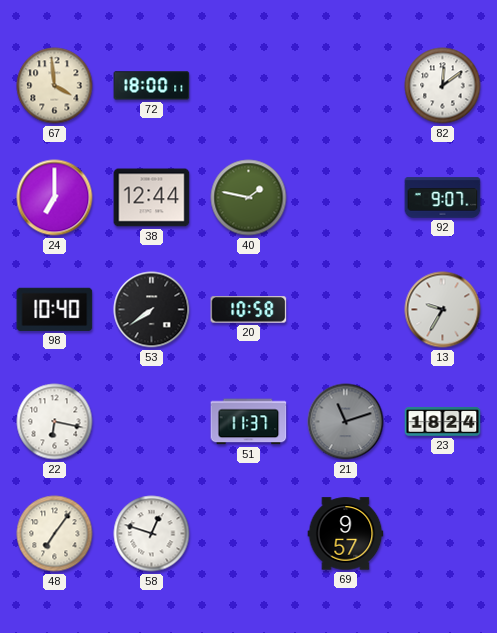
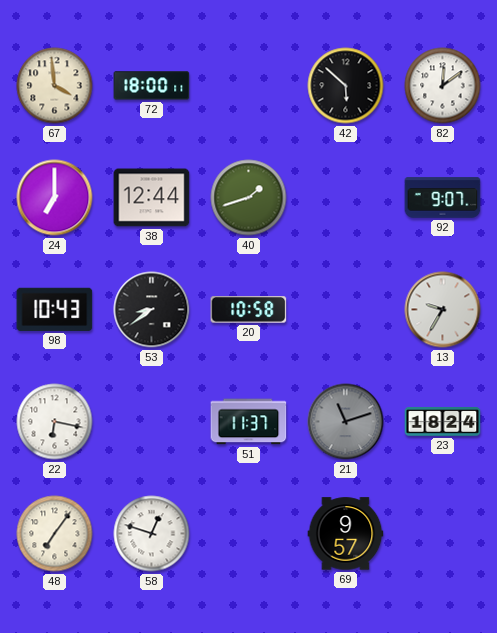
42: none -> 5:52 (346, 86)
40: 1:47 -> 1:42 (249, 198)
98: 10:40 -> 10:43 (55, 309)
53: 7:39 -> 8:39 (152, 310)
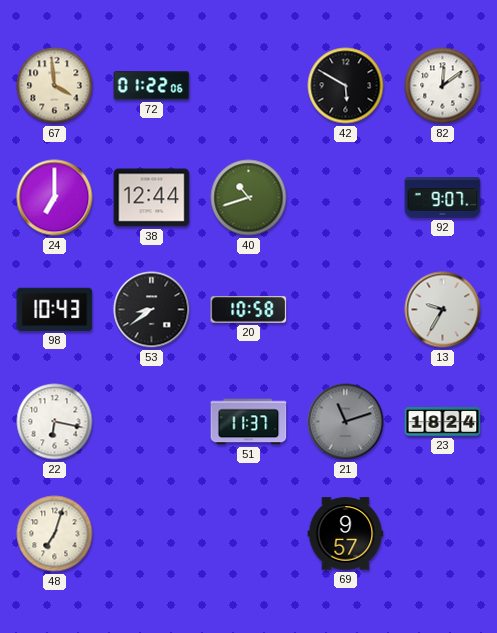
72: 18:00 -> 01:22 (152, 86)
42: 5:52 -> 5:50 (346, 86)
40: 1:42 -> 10:42 (249, 198)
48: 7:06 -> 7:03 (55, 534)
58: 12:48 -> none (152, 534)
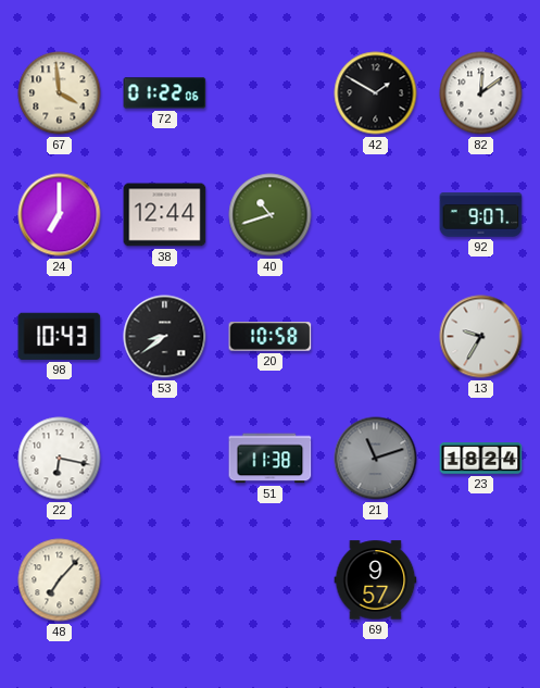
42: 5:50 -> 1:50 (376, 93)
51: 11:37 -> 11:38 (271, 459)
48: 7:03 -> 7:07 (60, 580)
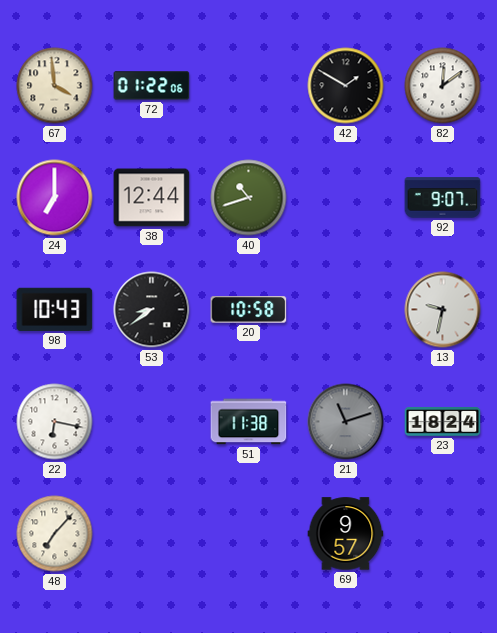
13: 9:35 -> 9:32 (443, 310)
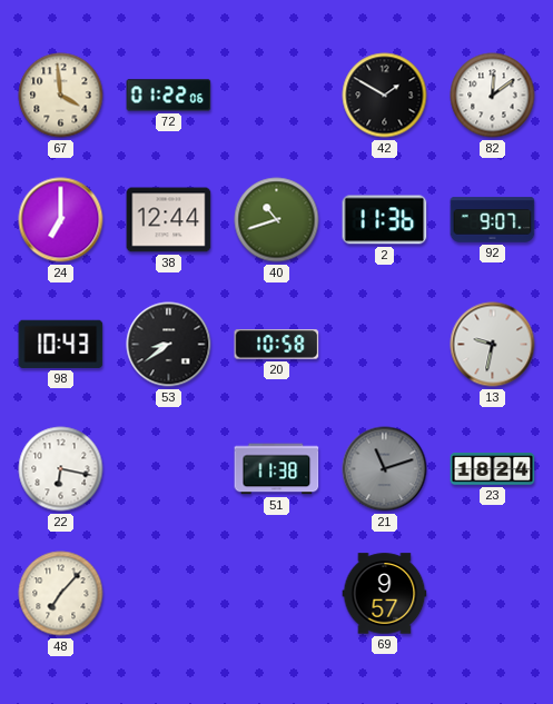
2: none -> 11:36 (385, 220)
